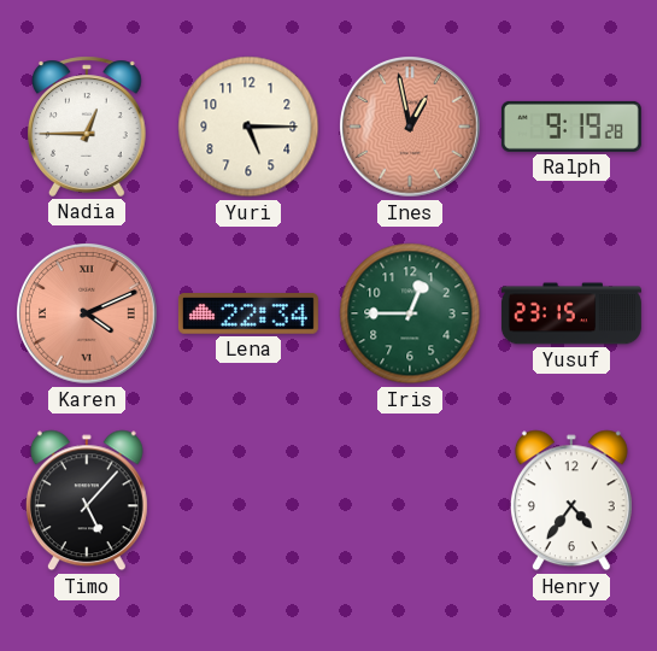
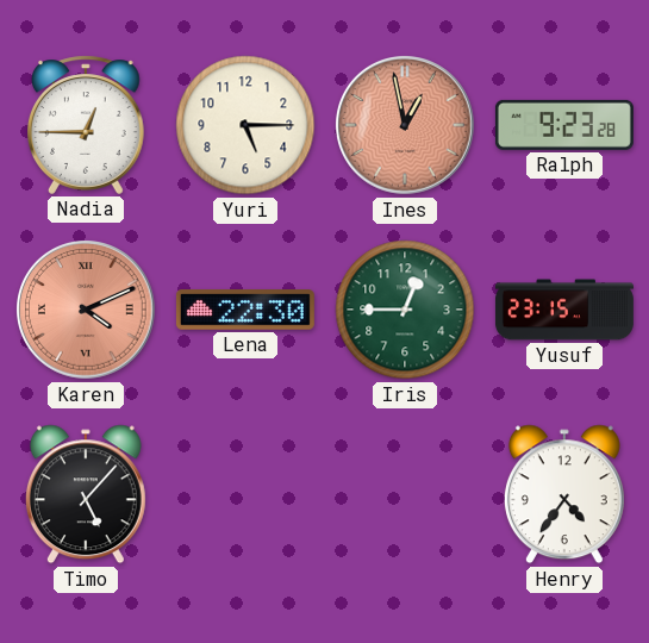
Ralph: 9:19 -> 9:23 (564, 125)
Lena: 22:34 -> 22:30 (245, 310)
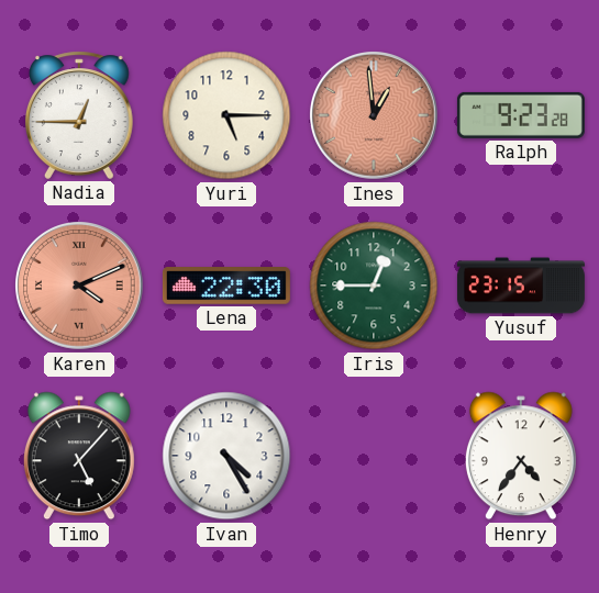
Ines: 12:58 -> 12:59 (375, 116)
Ivan: none -> 4:25 (226, 456)
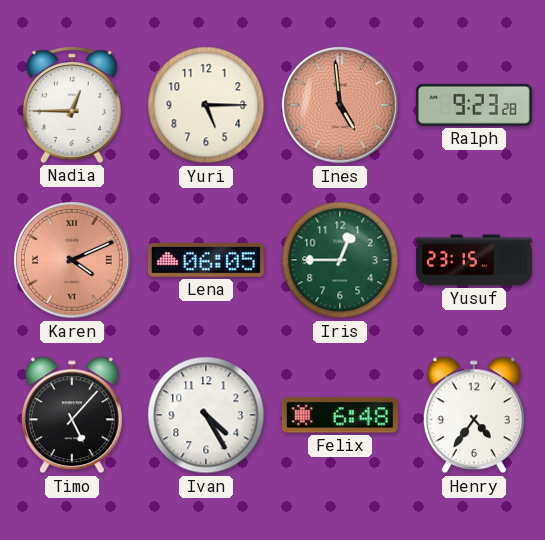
Ines: 12:59 -> 4:59 (341, 106)
Lena: 22:30 -> 06:05 (206, 260)
Felix: none -> 6:48 (340, 415)
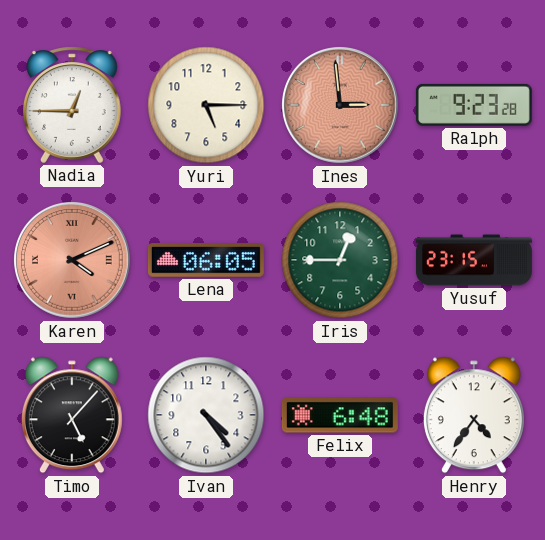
Ines: 4:59 -> 2:59 (341, 106)
Ivan: 4:25 -> 4:24 (206, 415)
